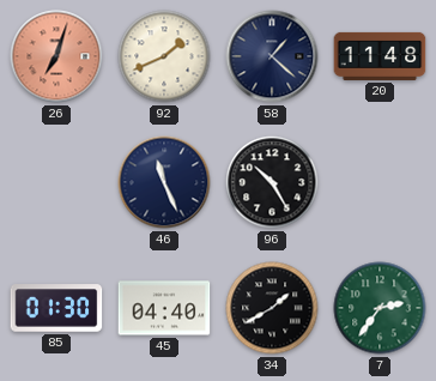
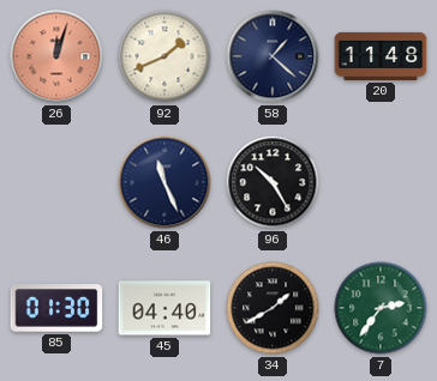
26: 7:03 -> 12:03 (56, 56)
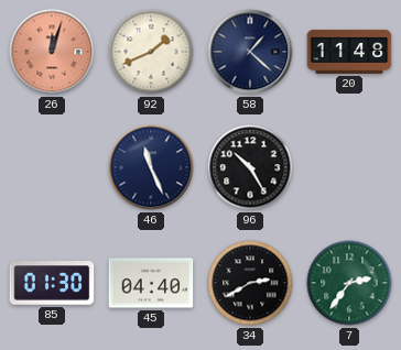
34: 1:40 -> 2:40 (250, 283)
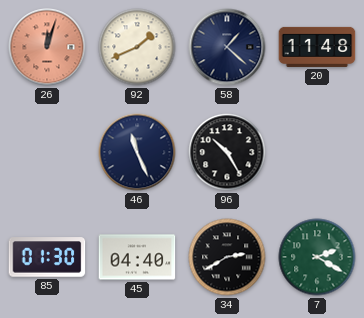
7: 2:36 -> 2:20 (317, 257)
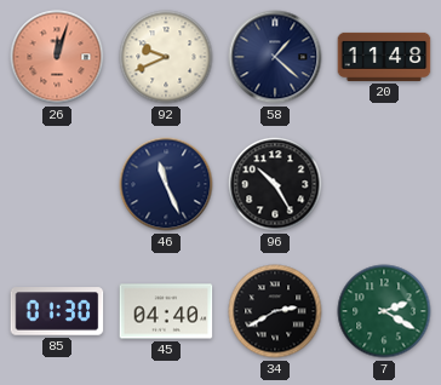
92: 1:41 -> 9:41 (166, 57)
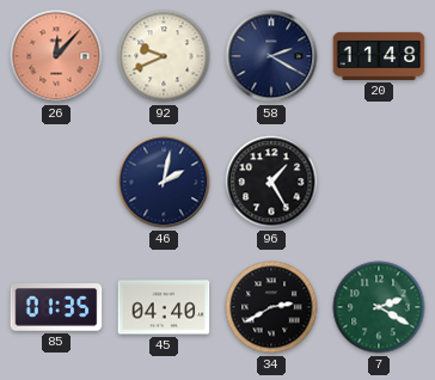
26: 12:03 -> 12:07 (56, 56)
58: 1:22 -> 2:20 (271, 56)
46: 11:26 -> 2:02 (164, 182)
96: 10:25 -> 1:25 (271, 182)
85: 01:30 -> 01:35 (56, 307)
